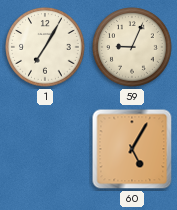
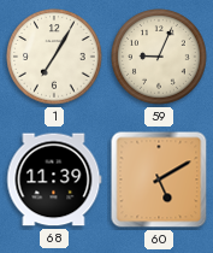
68: none -> 11:39 (54, 180)
60: 5:05 -> 5:10 (159, 180)
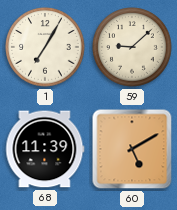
59: 9:04 -> 9:08 (132, 47)
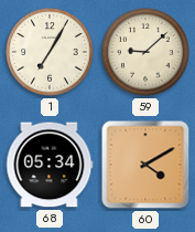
68: 11:39 -> 05:34 (50, 165)
60: 5:10 -> 4:10 (145, 165)
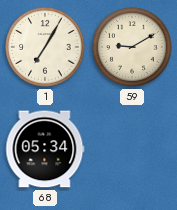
59: 9:08 -> 9:10 (132, 47)
60: 4:10 -> none (145, 165)
